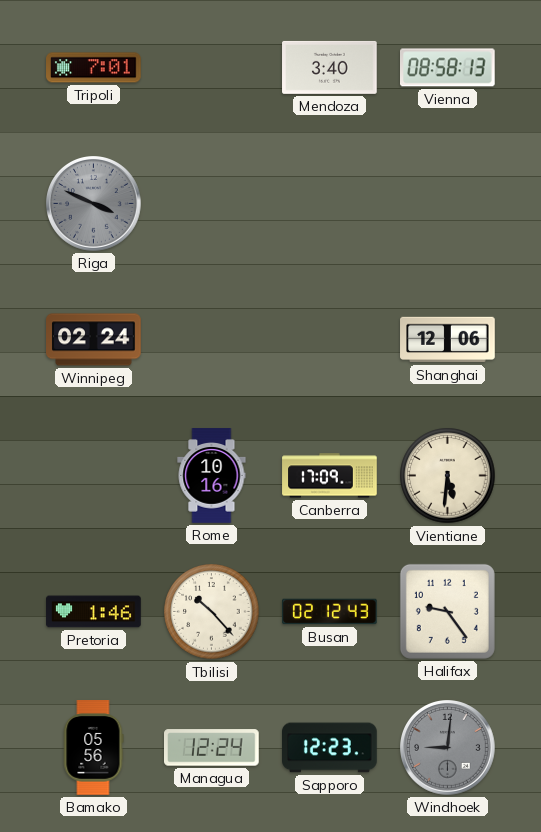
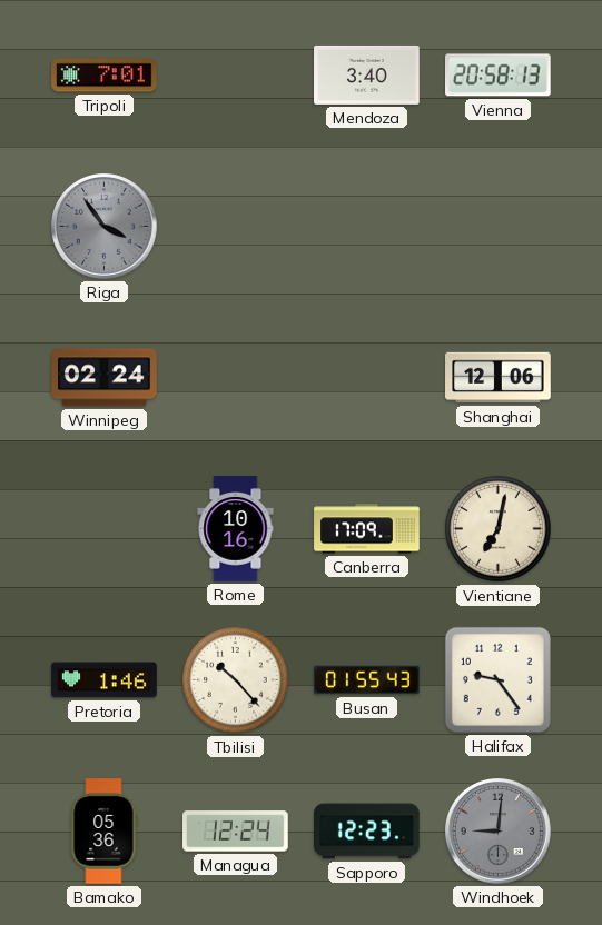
Vienna: 08:58 -> 20:58 (499, 76)
Riga: 3:49 -> 3:54 (105, 227)
Vientiane: 5:31 -> 7:02 (499, 529)
Busan: 02:12 -> 01:55 (367, 680)
Bamako: 05:56 -> 05:36 (105, 832)
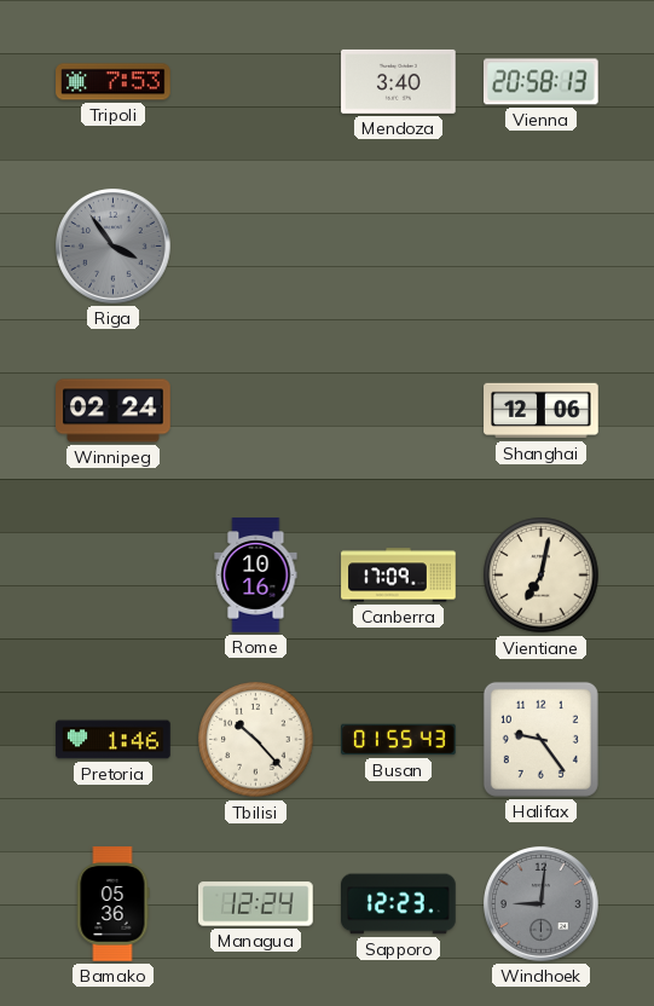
Tripoli: 7:01 -> 7:53 (114, 82)
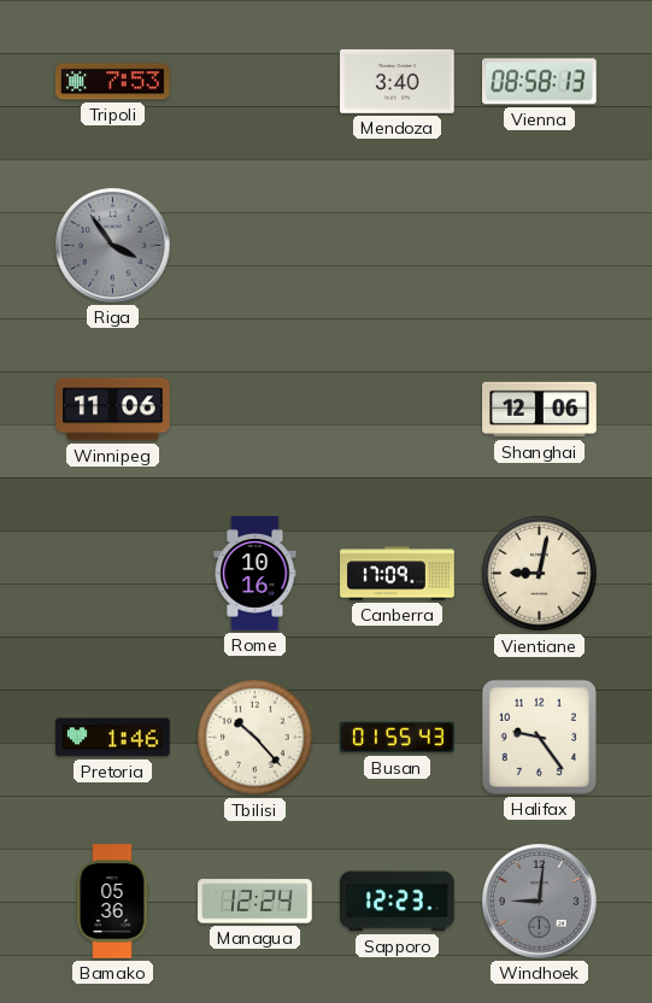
Vienna: 20:58 -> 08:58 (540, 82)
Winnipeg: 02:24 -> 11:06 (113, 410)
Vientiane: 7:02 -> 9:02 (540, 574)
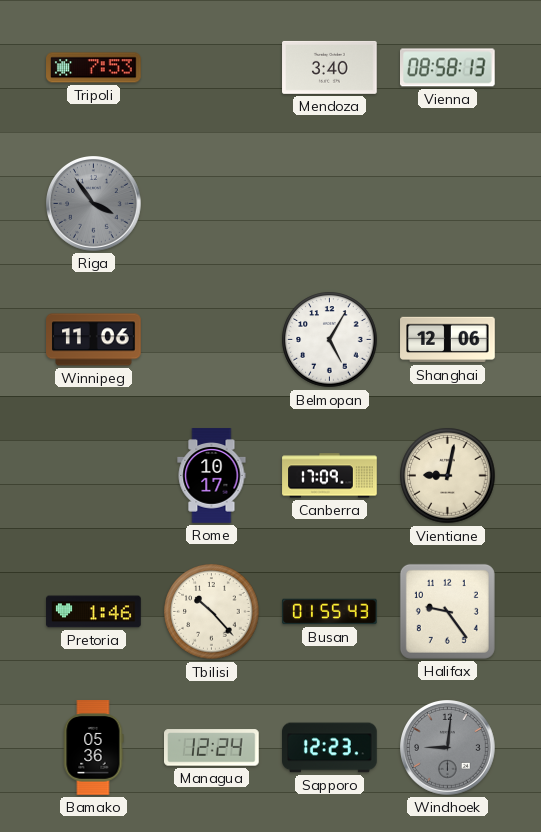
Belmopan: none -> 5:05 (330, 340)
Rome: 10:16 -> 10:17 (212, 476)
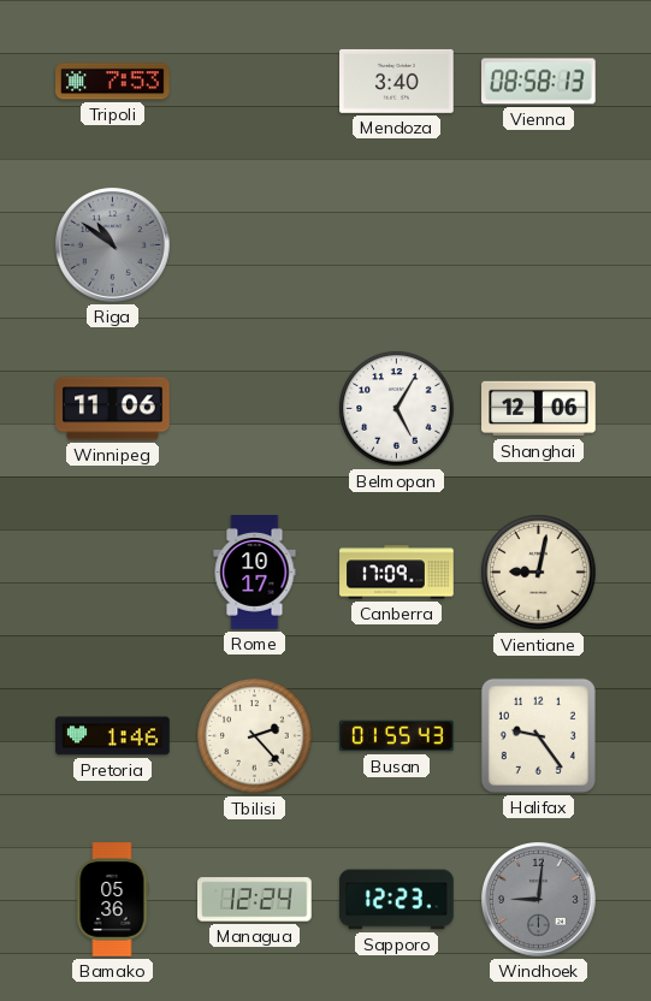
Riga: 3:54 -> 10:51 (113, 245)
Tbilisi: 10:23 -> 2:23 (255, 736)
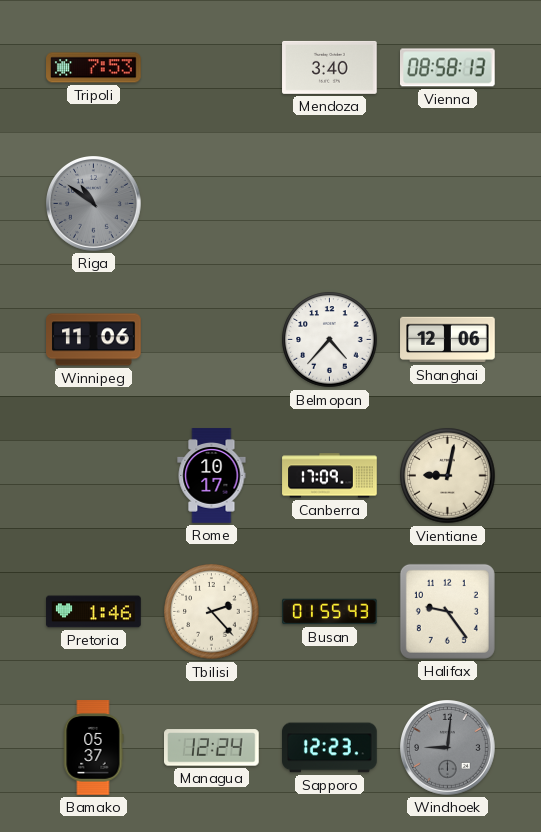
Belmopan: 5:05 -> 4:37 (330, 340)
Bamako: 05:36 -> 05:37 (94, 748)
